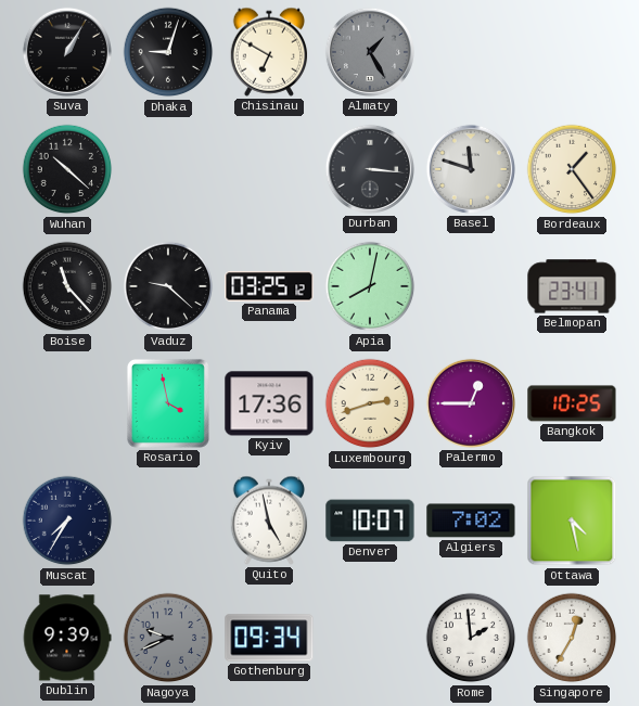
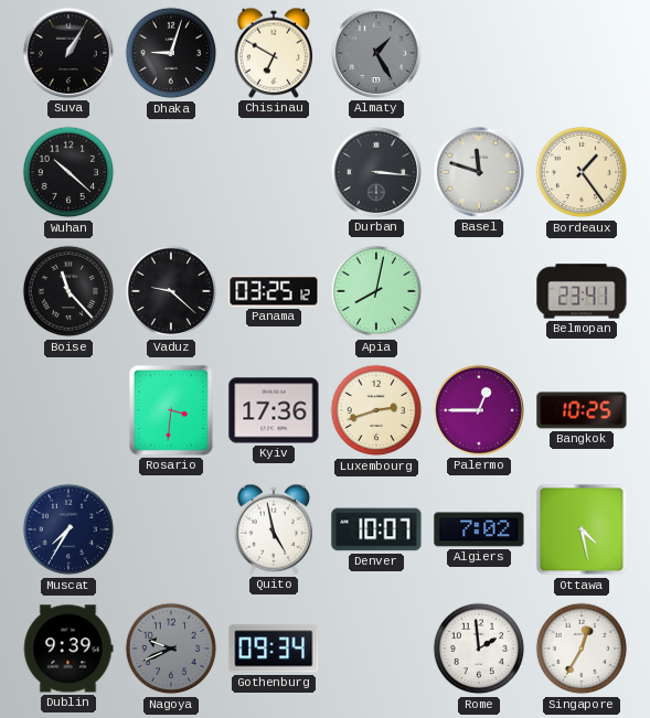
Rosario: 3:58 -> 3:31 (171, 410)
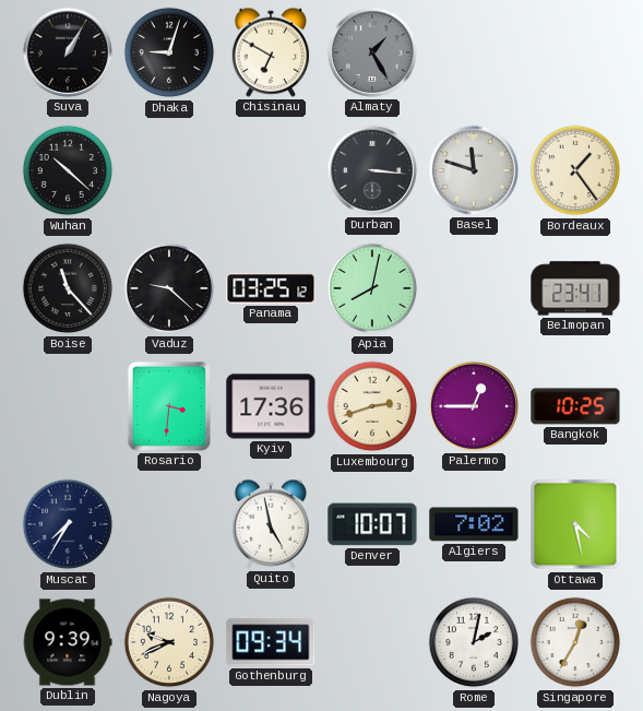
Nagoya dial: grey -> cream (169, 642)
Rome: 1:59 -> 2:02 (474, 642)
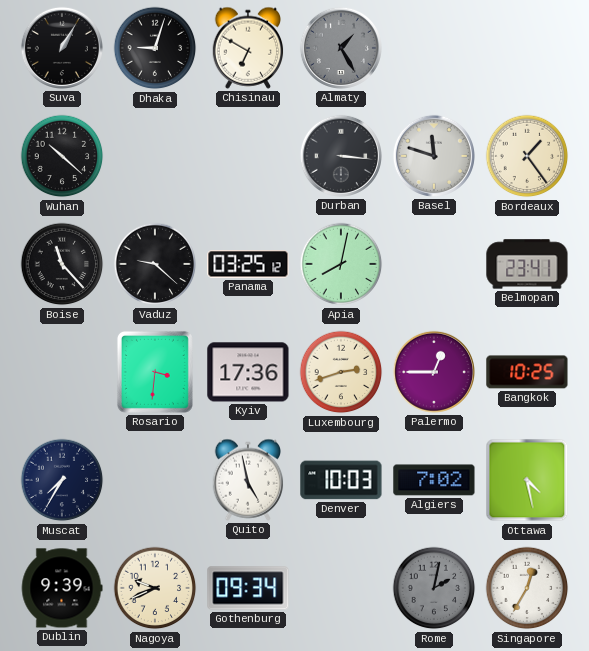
Denver: 10:07 -> 10:03 (341, 480)
Rome dial: white -> grey (434, 588)
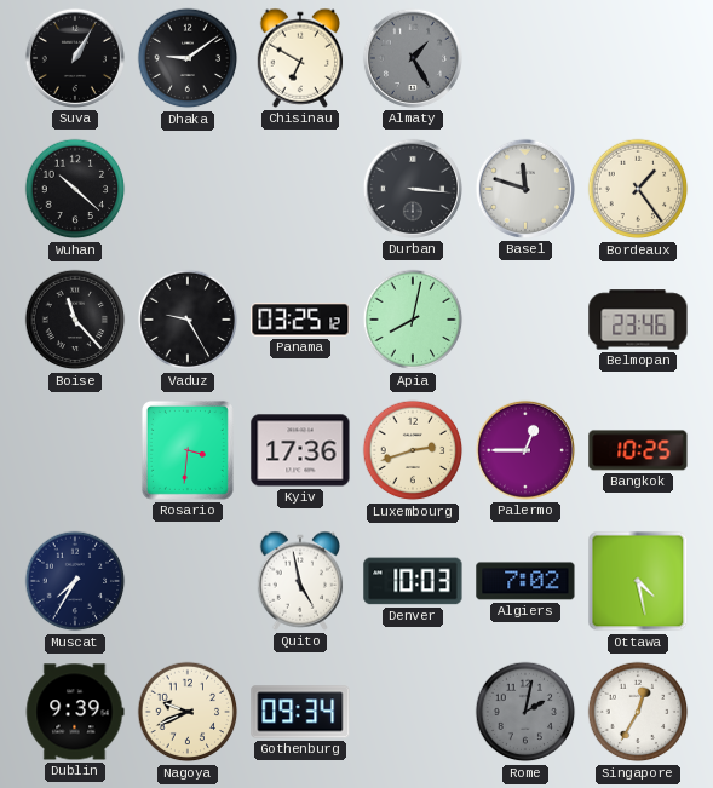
Dhaka: 9:03 -> 9:09 (188, 58)
Vaduz: 9:22 -> 9:25 (188, 320)
Belmopan: 23:41 -> 23:46 (638, 320)
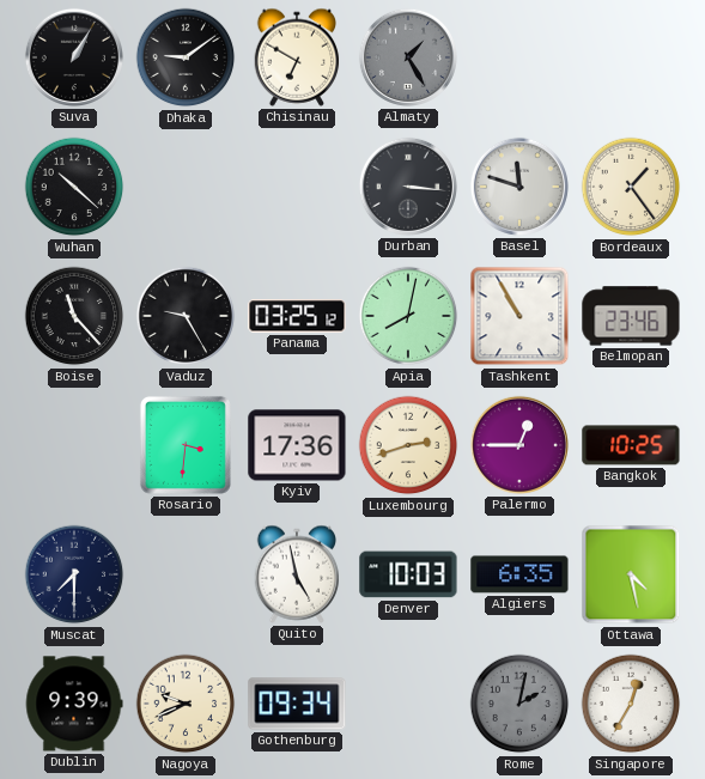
Tashkent: none -> 10:55 (519, 316)
Muscat: 7:35 -> 7:30 (74, 574)
Algiers: 7:02 -> 6:35 (519, 574)
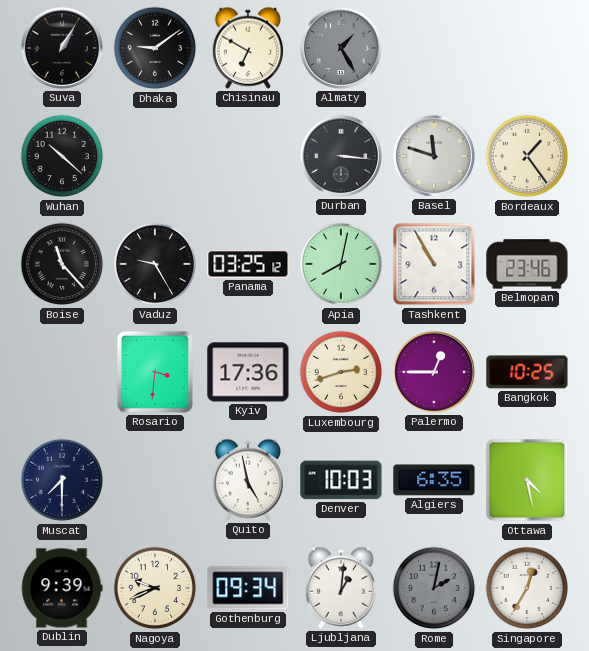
Ljubljana: none -> 1:01 (341, 588)
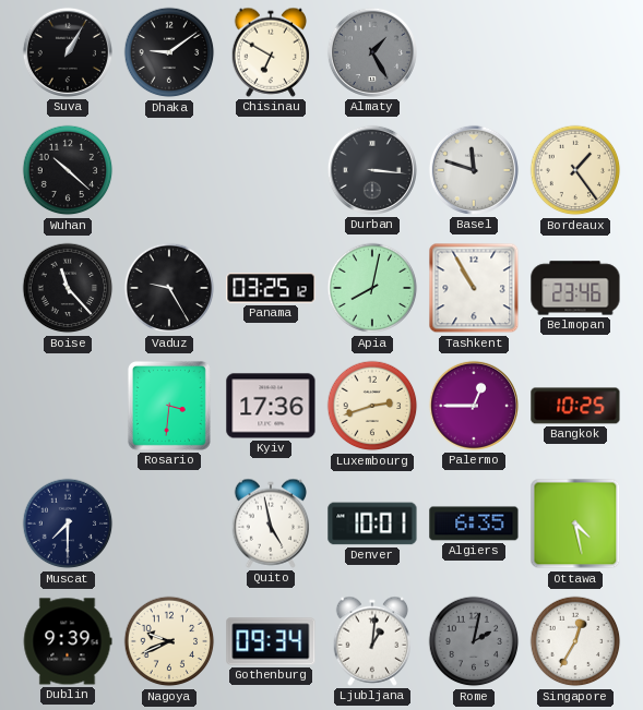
Denver: 10:03 -> 10:01 (372, 524)
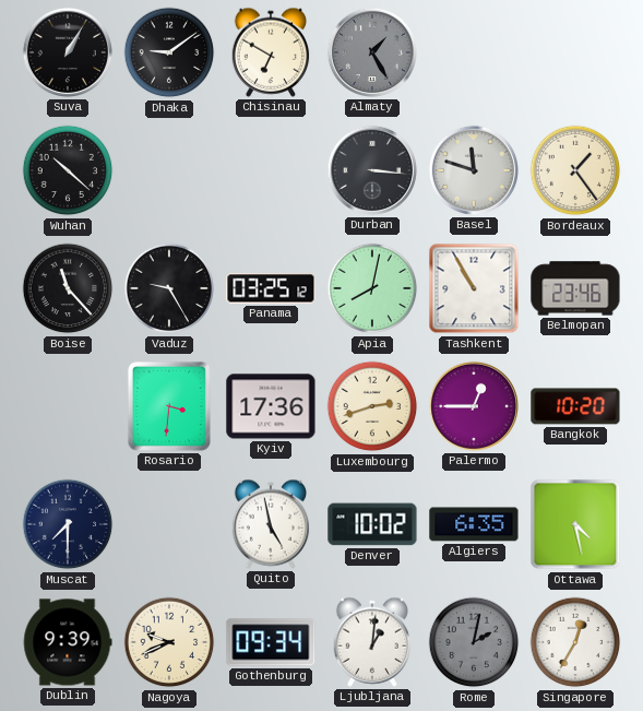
Bangkok: 10:25 -> 10:20 (575, 406)
Denver: 10:01 -> 10:02 (372, 524)
